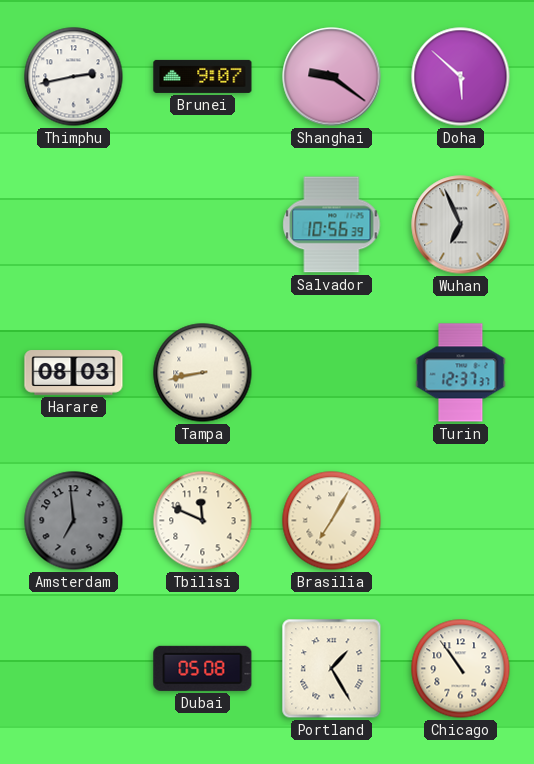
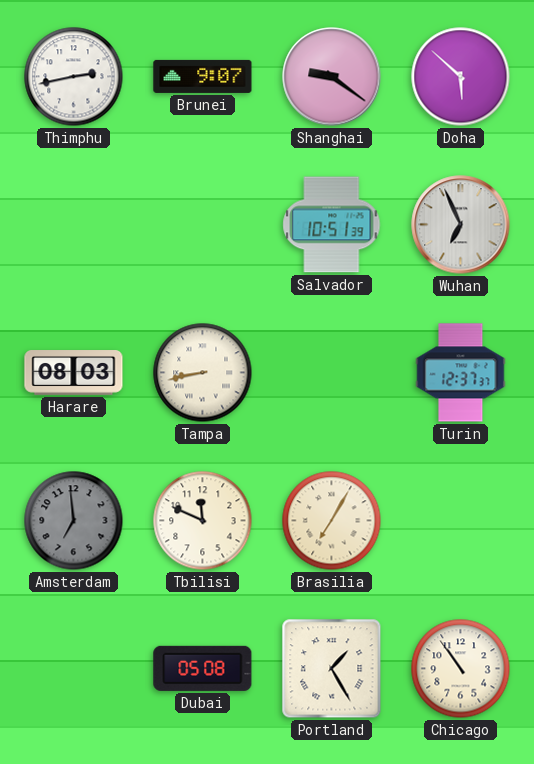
Salvador: 10:56 -> 10:51 (332, 225)
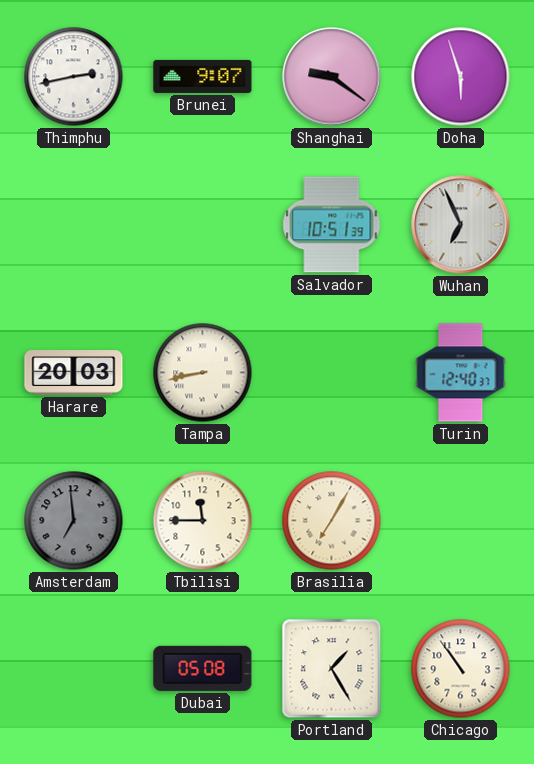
Doha: 5:52 -> 5:57 (461, 77)
Harare: 08:03 -> 20:03 (74, 373)
Turin: 12:37 -> 12:40 (461, 373)
Tbilisi: 11:49 -> 11:45 (203, 521)
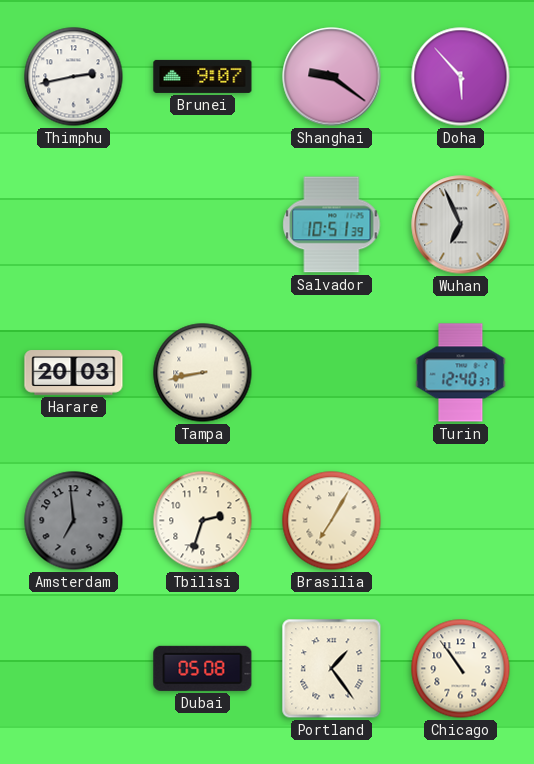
Doha: 5:57 -> 5:53 (461, 77)
Tbilisi: 11:45 -> 2:33 (203, 521)
Portland: 1:25 -> 1:24 (332, 669)
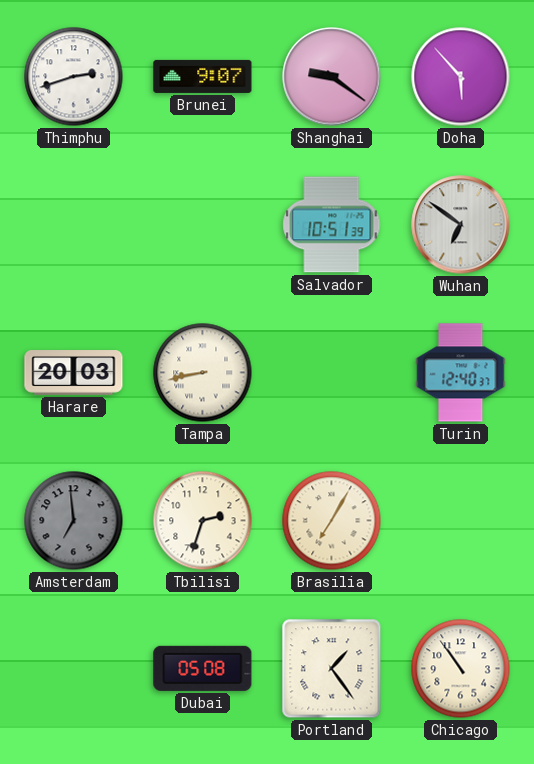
Thimphu: 2:43 -> 2:42 (74, 77)
Wuhan: 6:56 -> 6:51 (461, 225)
